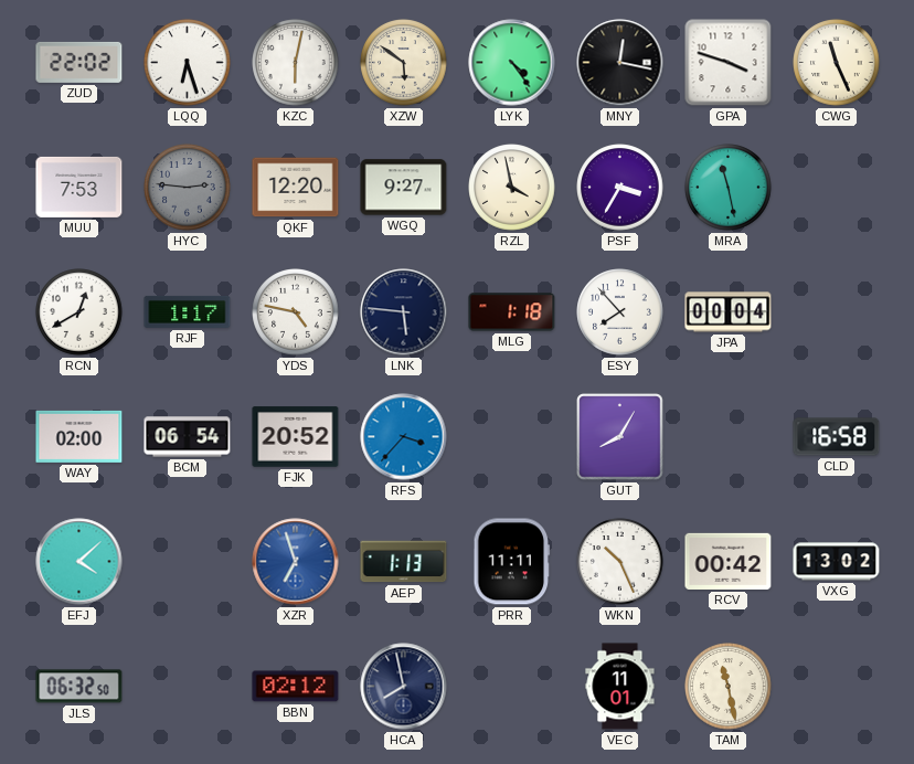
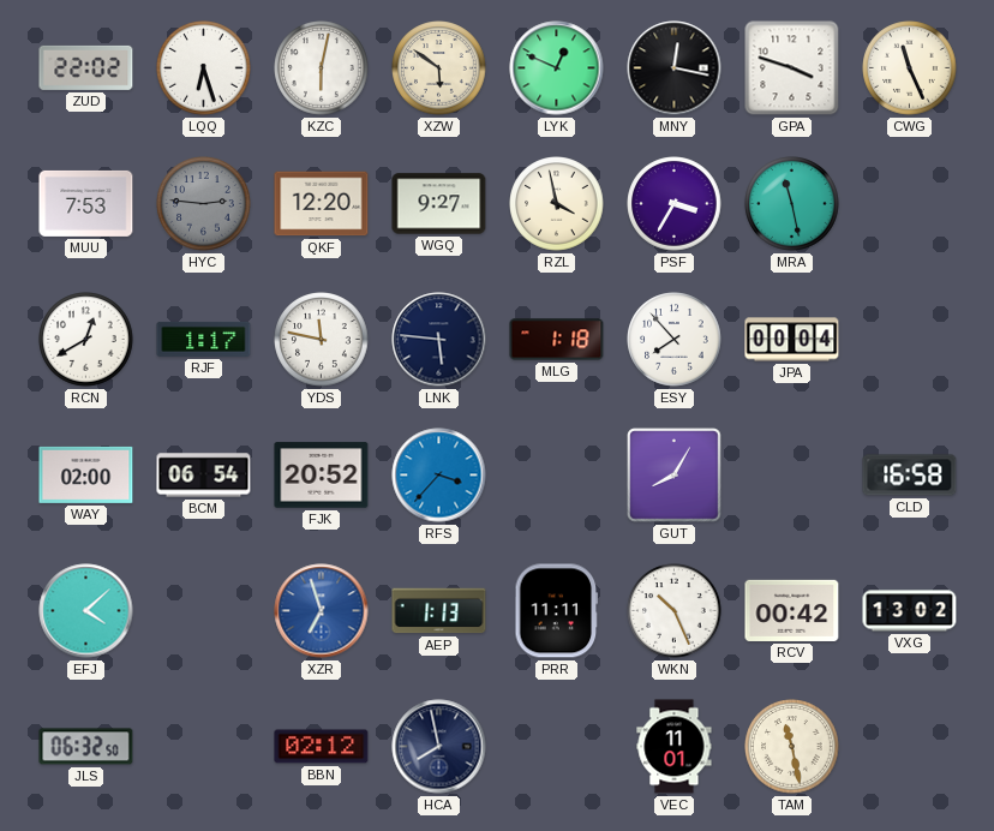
LYK: 4:24 -> 12:49 (557, 68)
YDS: 4:47 -> 11:47 (322, 340)
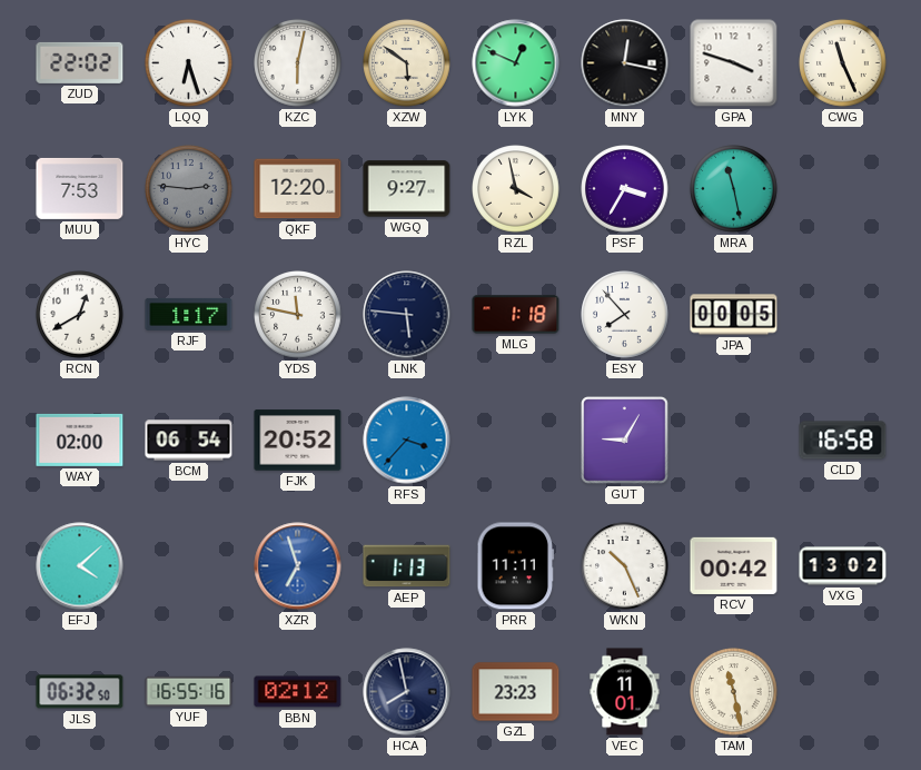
JPA: 00:04 -> 00:05 (734, 315)
GUT: 8:05 -> 9:05 (625, 441)
YUF: none -> 16:55 (189, 691)
GZL: none -> 23:23 (516, 692)
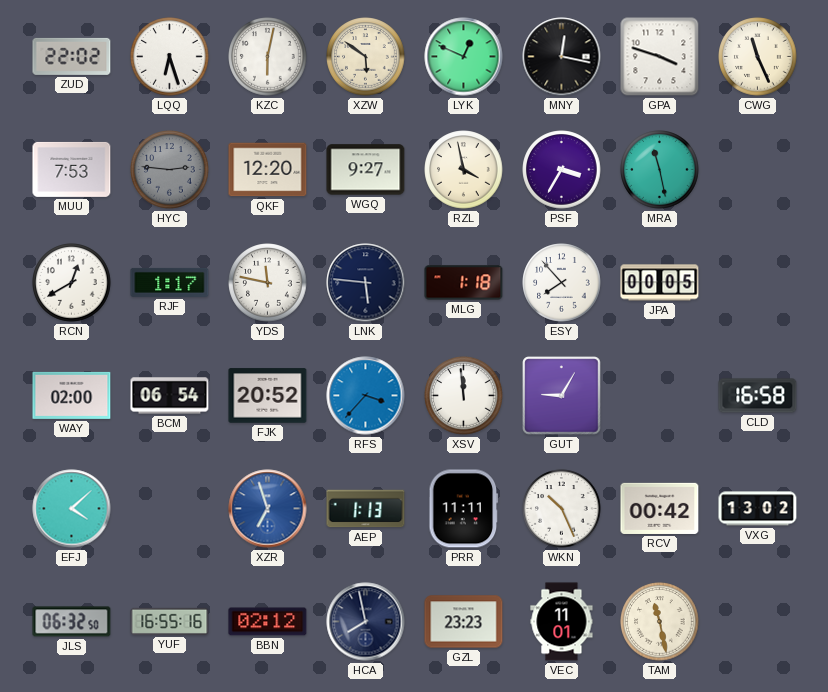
XSV: none -> 11:59 (464, 396)
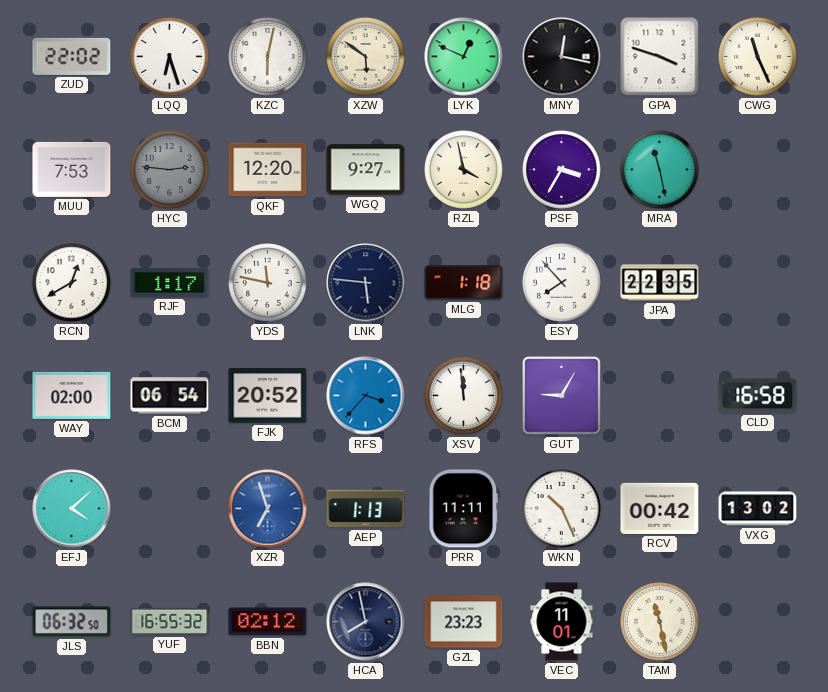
JPA: 00:05 -> 22:35 (660, 283)
YUF: 16:55:16 -> 16:55:32 (170, 621)
